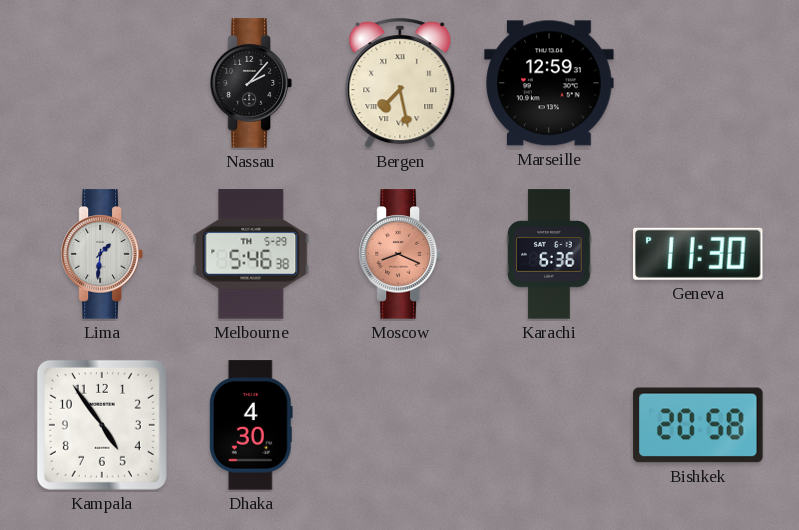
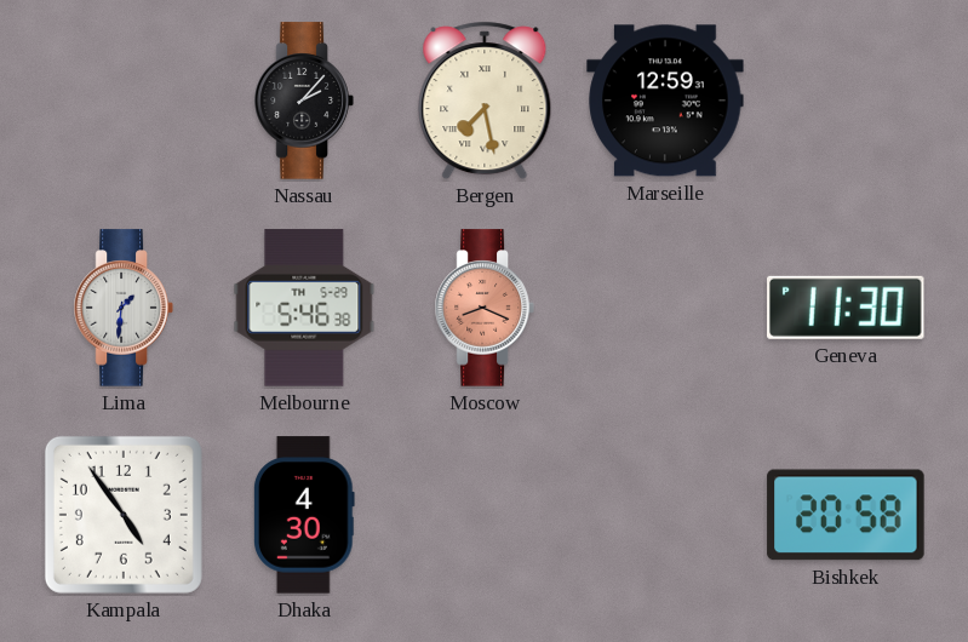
Karachi: 6:36 -> none (549, 254)
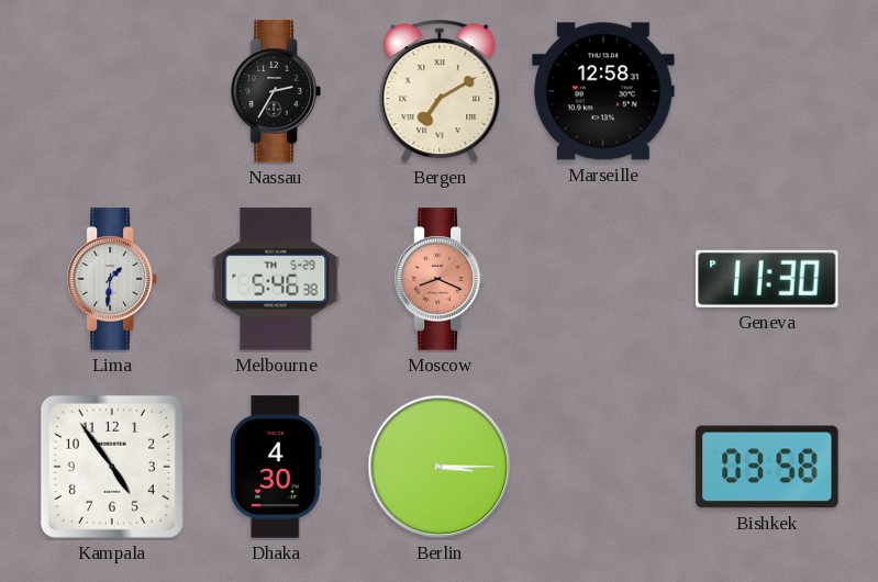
Nassau: 2:07 -> 2:35 (276, 91)
Bergen: 7:28 -> 7:10 (440, 91)
Marseille: 12:59 -> 12:58 (603, 91)
Berlin: none -> 3:15 (440, 467)
Bishkek: 20:58 -> 03:58 (767, 467)
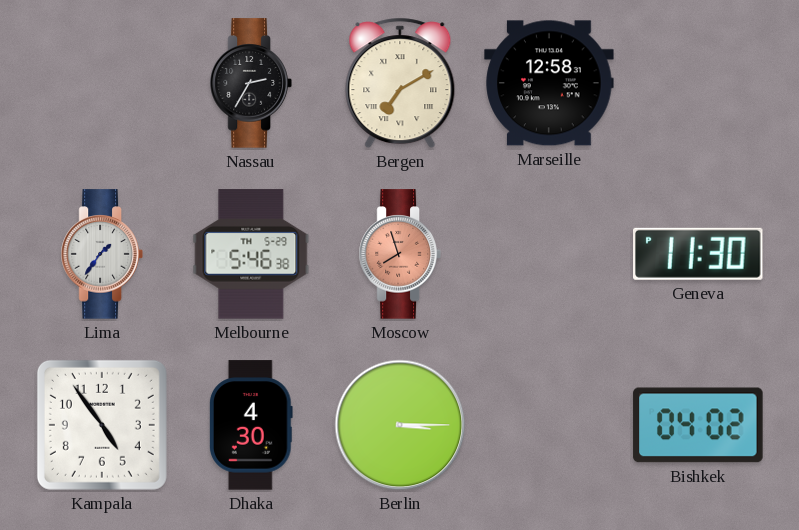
Lima: 1:31 -> 1:36 (102, 254)
Moscow: 8:19 -> 7:57 (400, 254)
Bishkek: 03:58 -> 04:02 (698, 425)
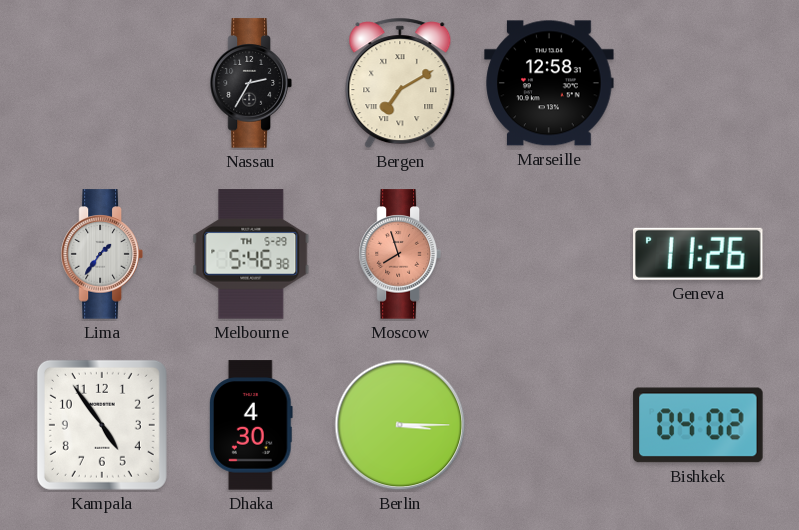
Geneva: 11:30 -> 11:26 (699, 254)
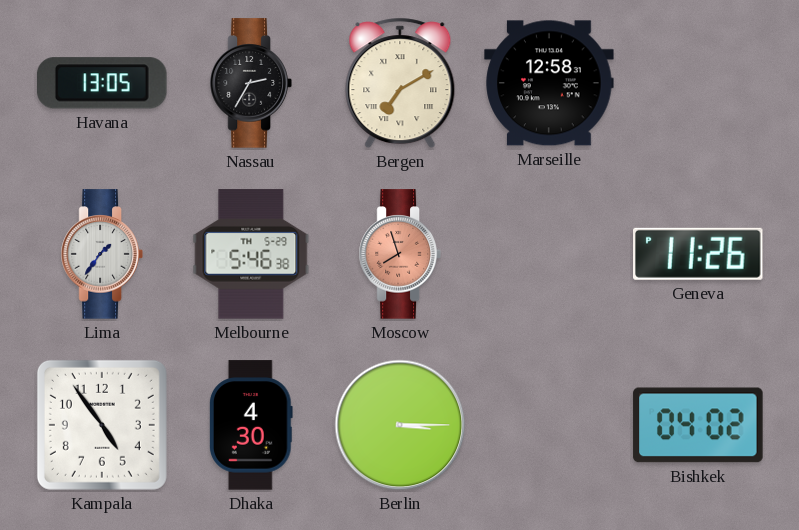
Havana: none -> 13:05 (103, 83)
